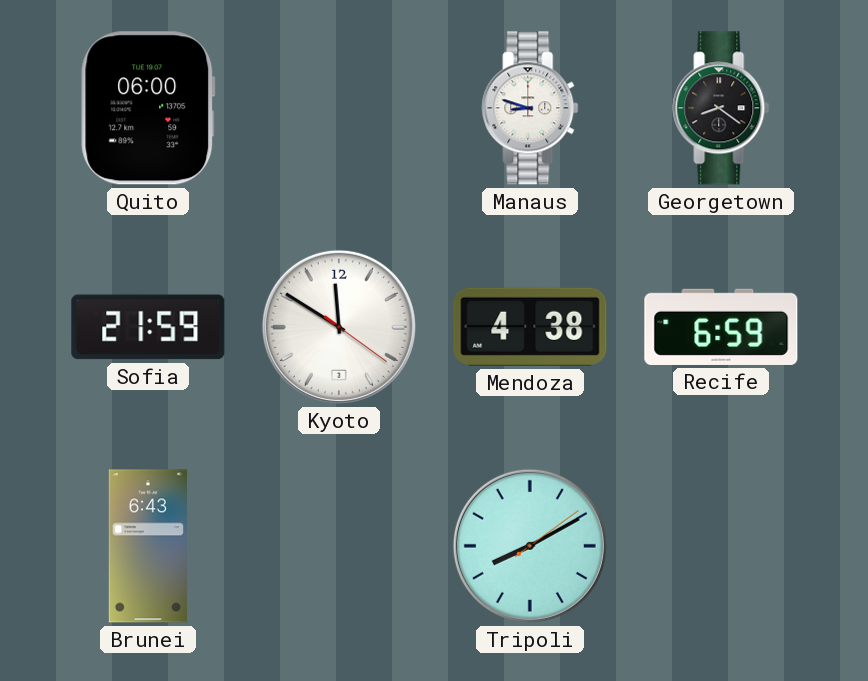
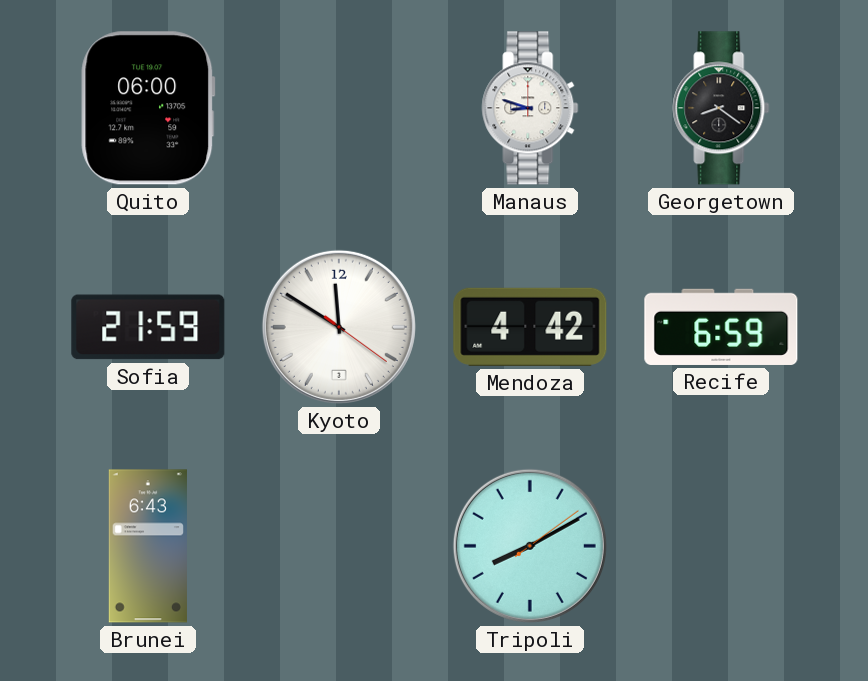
Mendoza: 4:38 -> 4:42 (530, 327)
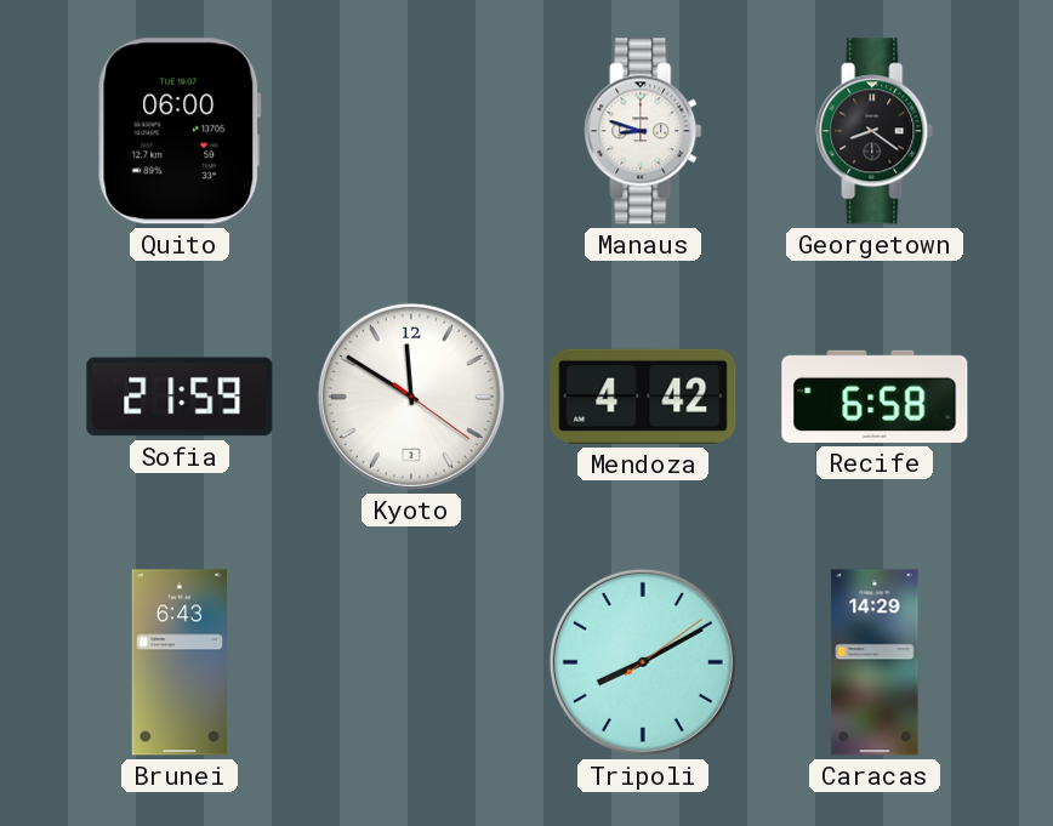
Recife: 6:59 -> 6:58 (875, 397)
Caracas: none -> 14:29 (875, 662)
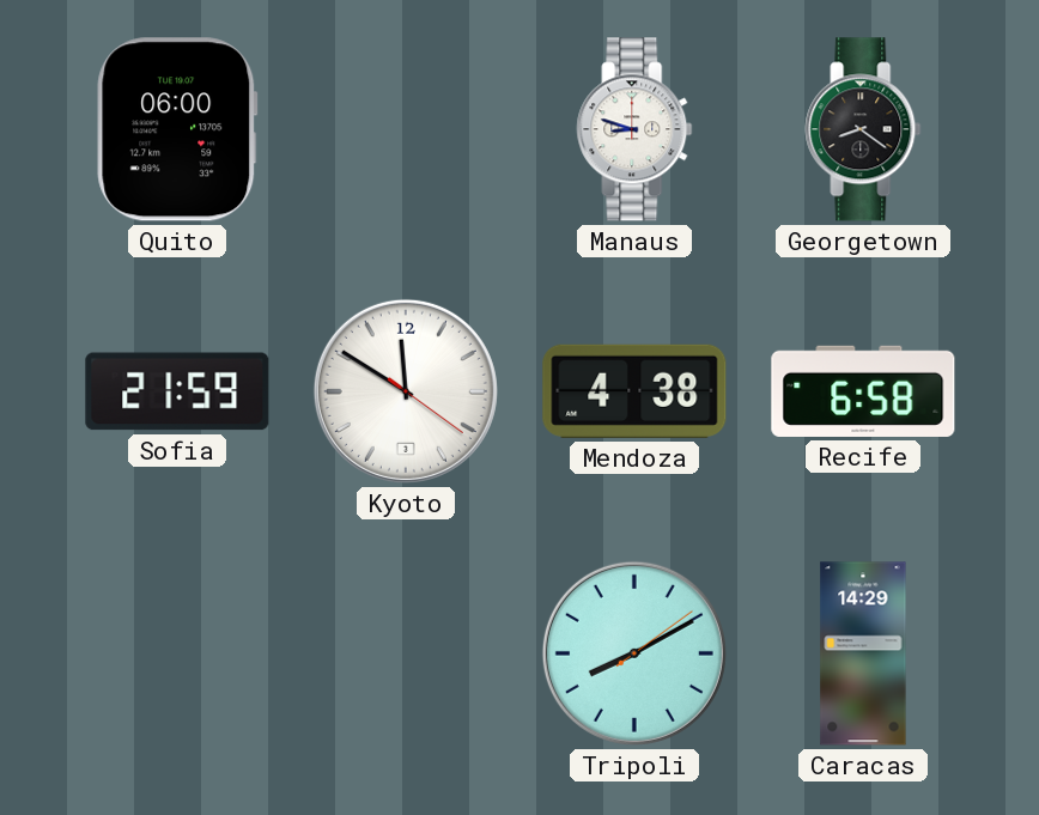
Mendoza: 4:42 -> 4:38 (634, 391)
Brunei: 6:43 -> none (180, 662)
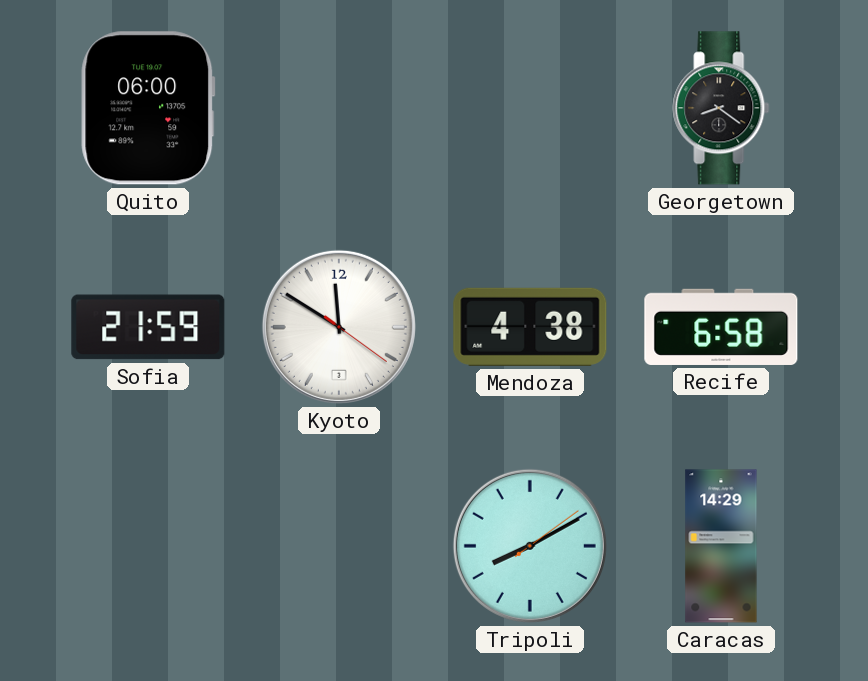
Manaus: 8:48 -> none (634, 129)
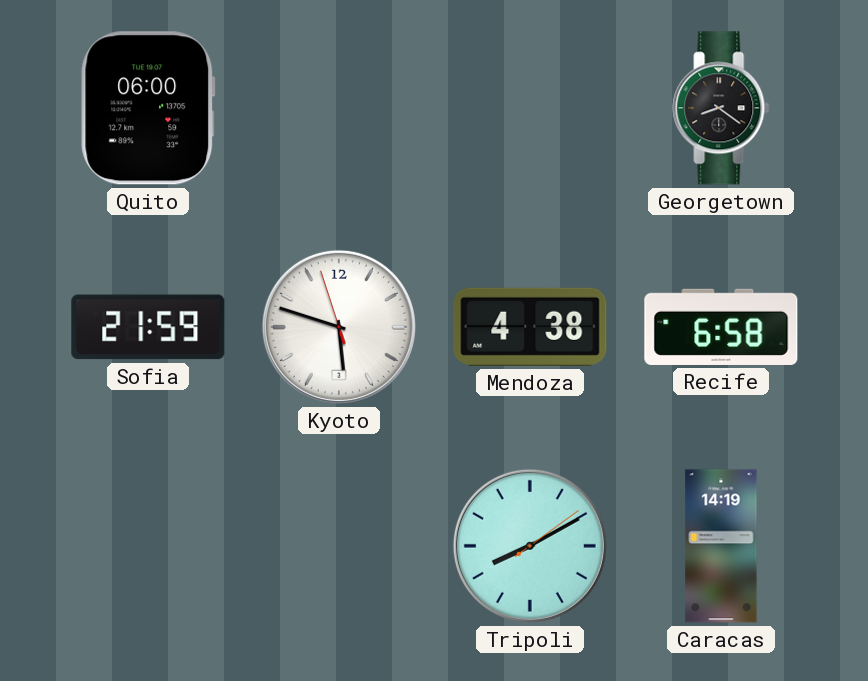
Kyoto: 11:50 -> 5:47 (339, 327)
Caracas: 14:29 -> 14:19 (721, 546)
